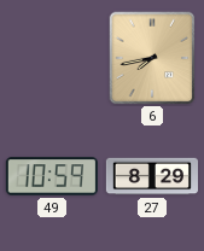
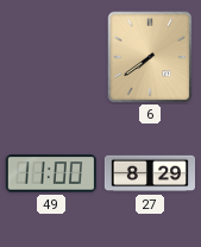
6: 7:43 -> 7:39 (150, 57)
49: 10:59 -> 11:00 (51, 173)
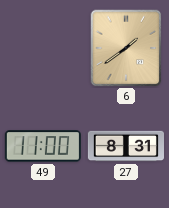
6: 7:39 -> 1:39 (126, 48)
27: 8:29 -> 8:31 (125, 146)
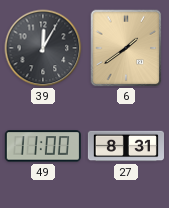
39: none -> 12:05 (43, 48)
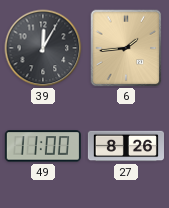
6: 1:39 -> 1:44 (126, 48)
27: 8:31 -> 8:26 (125, 146)
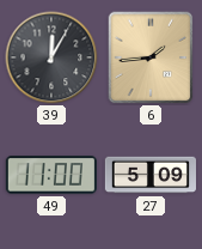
27: 8:26 -> 5:09 (149, 175)
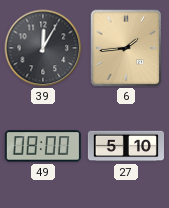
49: 11:00 -> 08:00 (43, 146)
27: 5:09 -> 5:10 (125, 146)
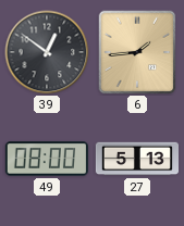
39: 12:05 -> 12:51 (47, 52)
27: 5:10 -> 5:13 (136, 159)
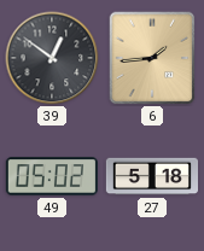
49: 08:00 -> 05:02 (52, 176)
27: 5:13 -> 5:18 (151, 176)
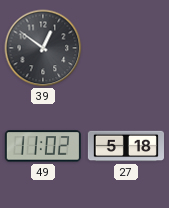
6: 1:44 -> none (152, 58)
49: 05:02 -> 11:02 (43, 146)
